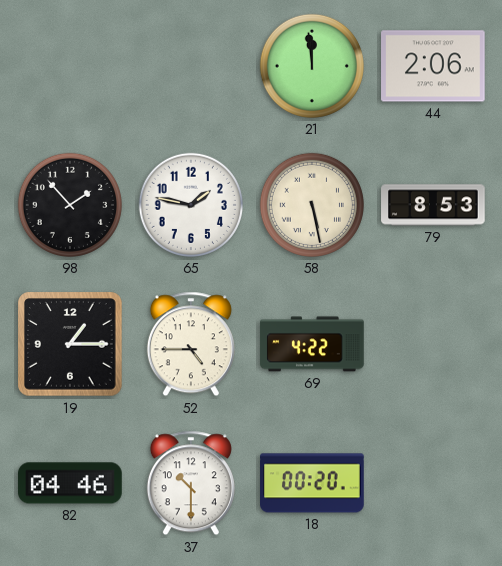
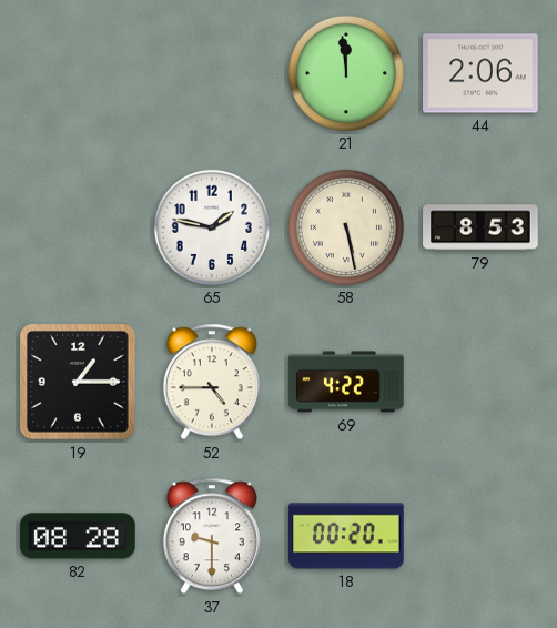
98: 1:53 -> none (70, 205)
82: 04:46 -> 08:28 (78, 536)
37: 10:30 -> 9:30 (212, 536)
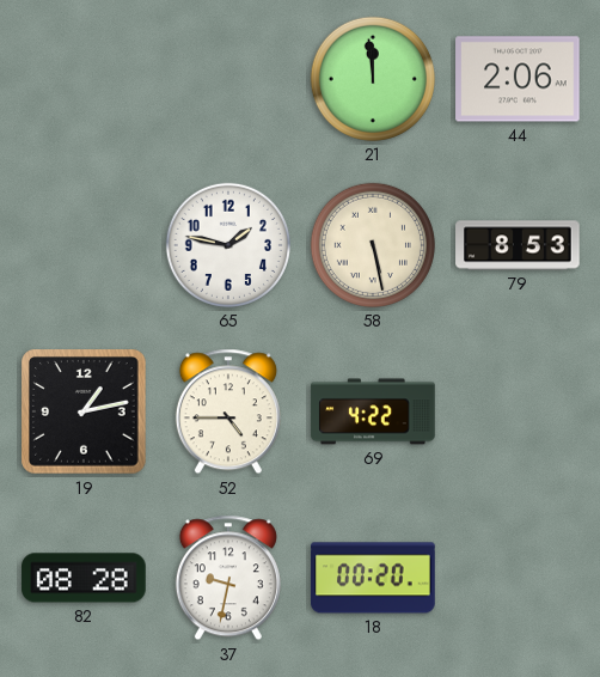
19: 1:15 -> 1:13 (84, 411)
37: 9:30 -> 9:32 (228, 578)
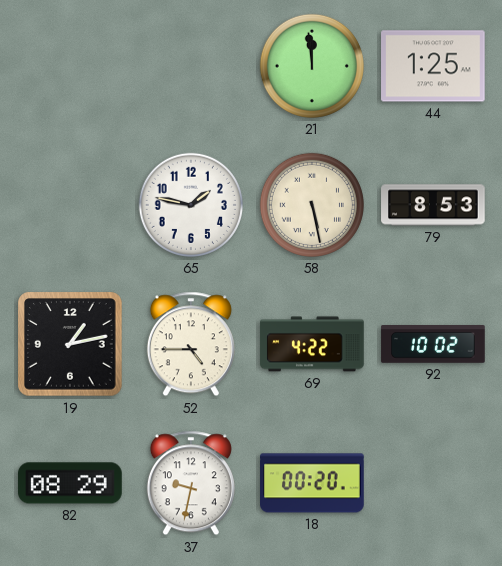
44: 2:06 -> 1:25 (433, 66)
92: none -> 10:02 (433, 344)
82: 08:28 -> 08:29 (70, 483)
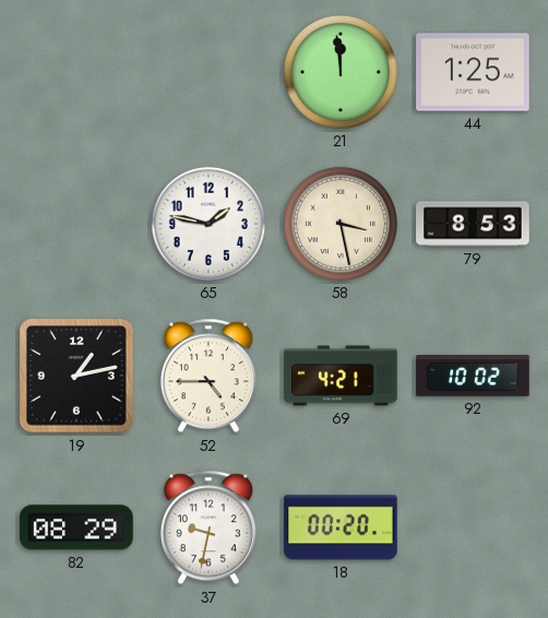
58: 5:28 -> 3:28 (341, 224)
69: 4:22 -> 4:21 (341, 376)
